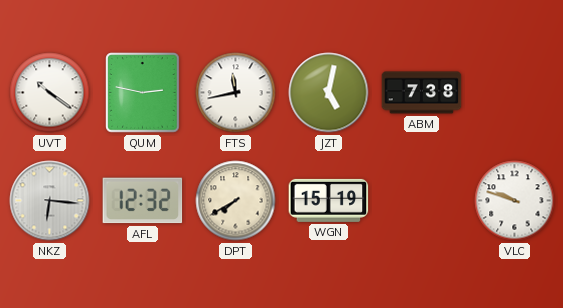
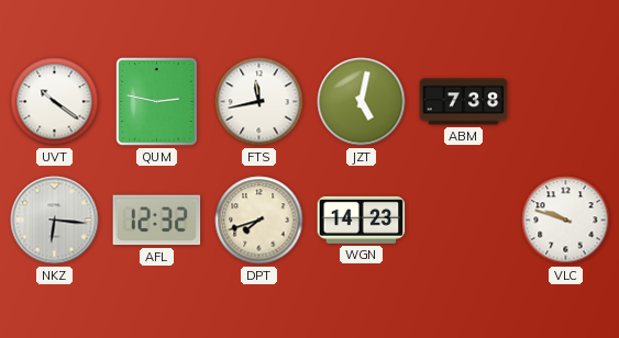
DPT: 7:40 -> 7:42 (259, 221)
WGN: 15:19 -> 14:23 (362, 219)
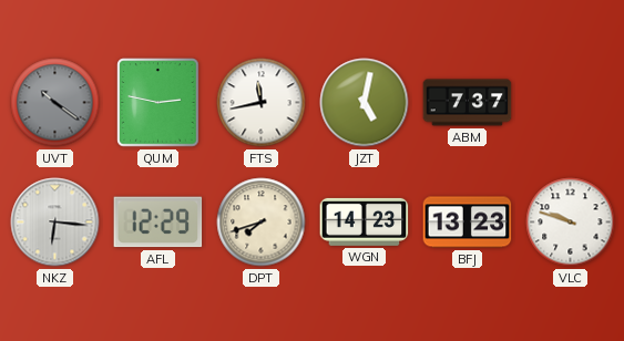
UVT dial: white -> grey (55, 103)
ABM: 7:38 -> 7:37 (468, 103)
AFL: 12:32 -> 12:29 (158, 223)
BFJ: none -> 13:23 (468, 223)
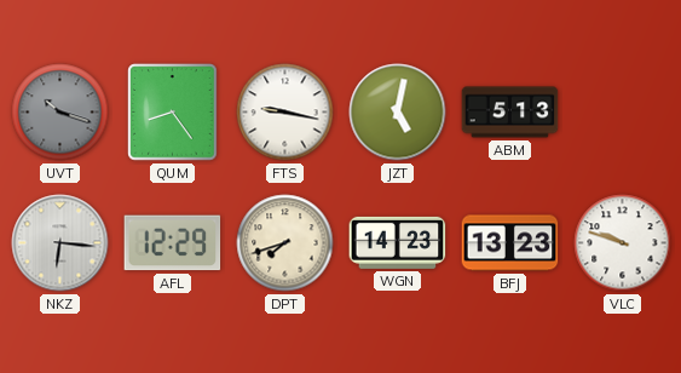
UVT: 10:21 -> 10:18 (60, 113)
QUM: 2:47 -> 8:24 (173, 113)
FTS: 11:43 -> 9:17 (285, 113)
ABM: 7:37 -> 5:13 (510, 113)
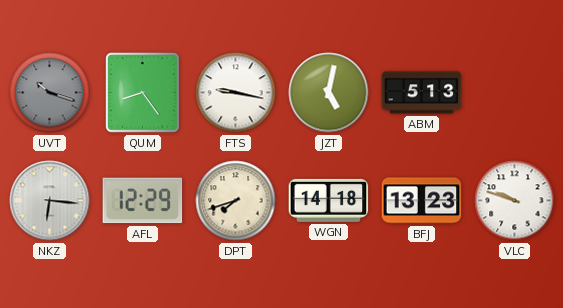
WGN: 14:23 -> 14:18 (329, 200)
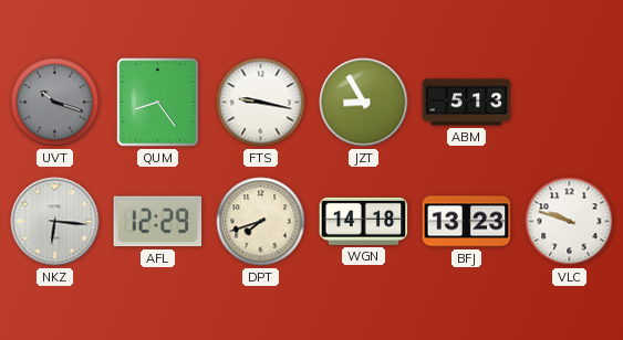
JZT: 5:02 -> 8:55 (364, 103)
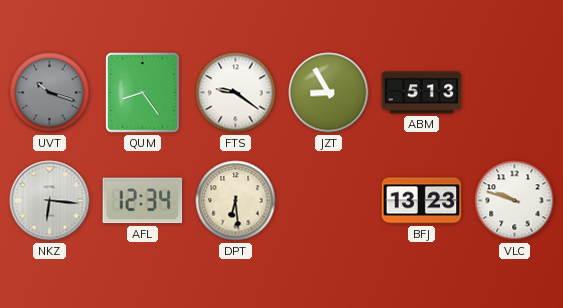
FTS: 9:17 -> 9:21 (236, 93)
AFL: 12:29 -> 12:34 (143, 201)
DPT: 7:42 -> 6:29 (236, 201)
WGN: 14:18 -> none (364, 221)
